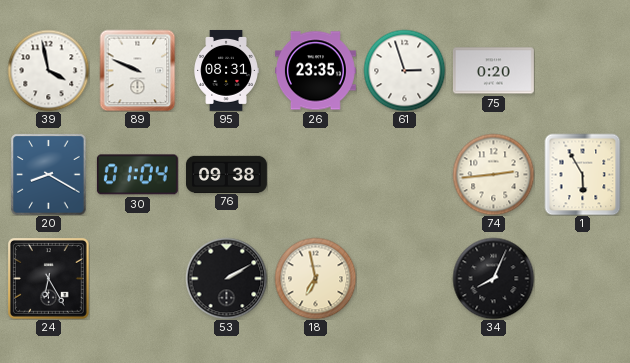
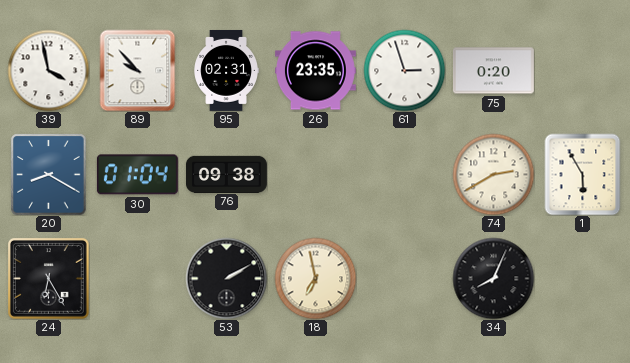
89: 9:49 -> 9:53 (138, 70)
95: 08:31 -> 02:31 (226, 70)
74: 2:44 -> 2:40 (493, 174)
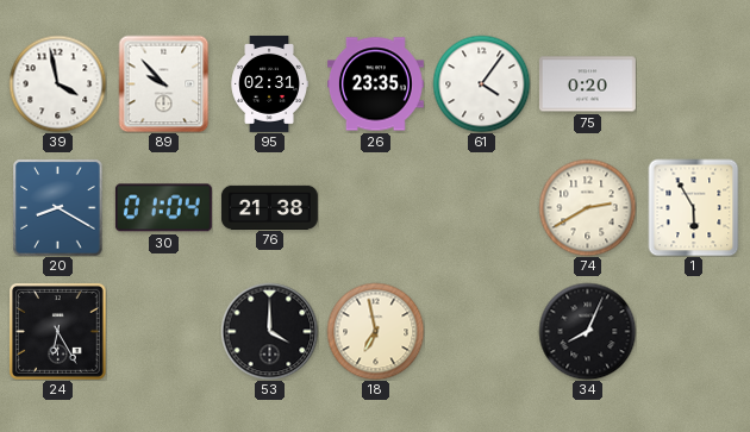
61: 2:57 -> 4:06 (481, 83)
76: 09:38 -> 21:38 (269, 207)
53: 2:10 -> 4:00 (269, 331)
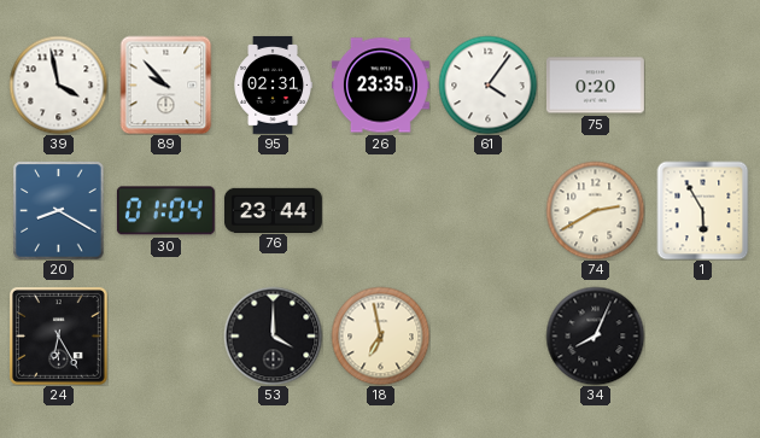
76: 21:38 -> 23:44 (273, 210)
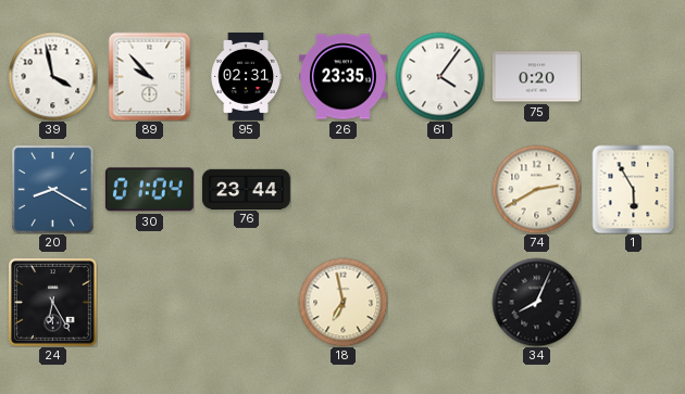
53: 4:00 -> none (273, 335)
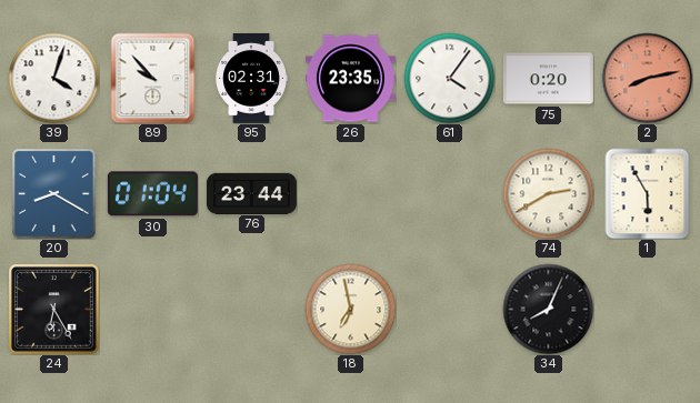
39: 3:58 -> 4:03 (53, 78)
2: none -> 8:13 (647, 78)
